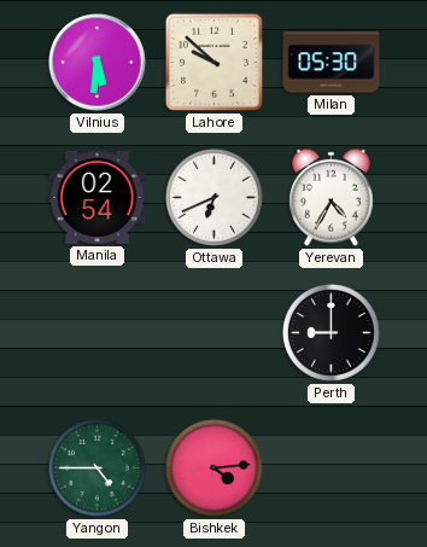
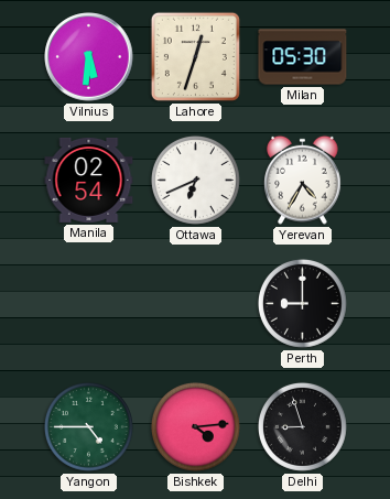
Lahore: 9:52 -> 12:33 (195, 56)
Delhi: none -> 8:57 (302, 426)
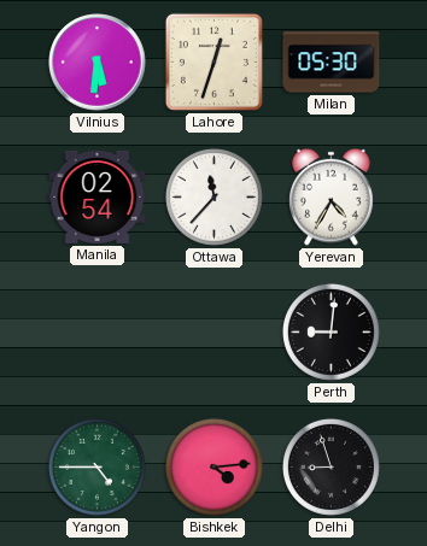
Ottawa: 6:41 -> 11:37 (213, 196)
Perth: 9:00 -> 9:01 (331, 331)
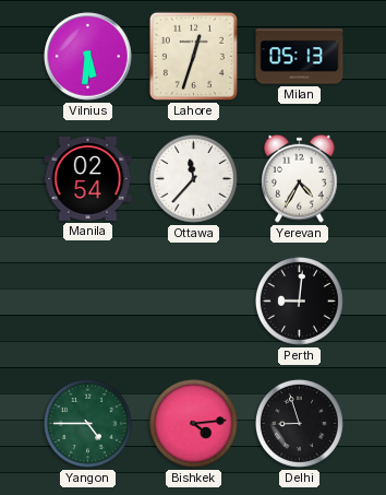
Milan: 05:30 -> 05:13 (300, 57)
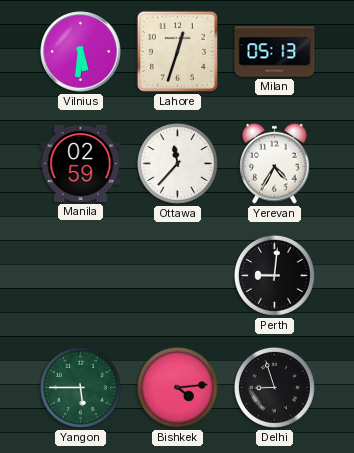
Manila: 02:54 -> 02:59 (81, 163)
Yangon: 4:45 -> 5:45 (80, 387)
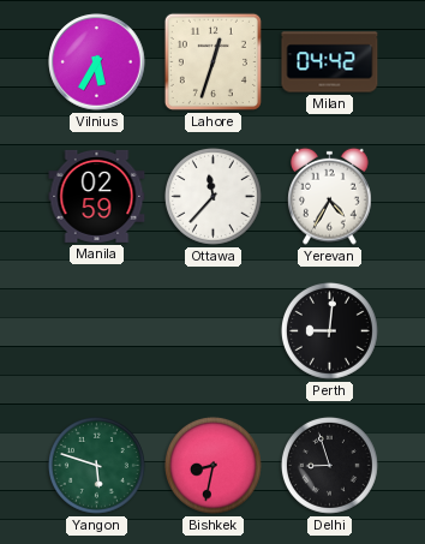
Vilnius: 5:31 -> 5:35 (97, 62)
Milan: 05:13 -> 04:42 (330, 62)
Yangon: 5:45 -> 5:48 (96, 465)
Bishkek: 4:14 -> 8:32 (212, 465)
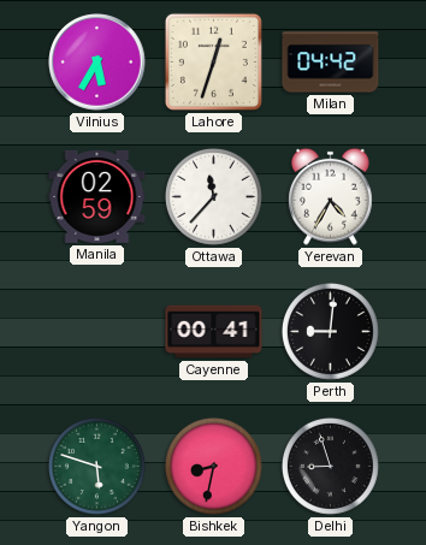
Cayenne: none -> 00:41 (214, 332)
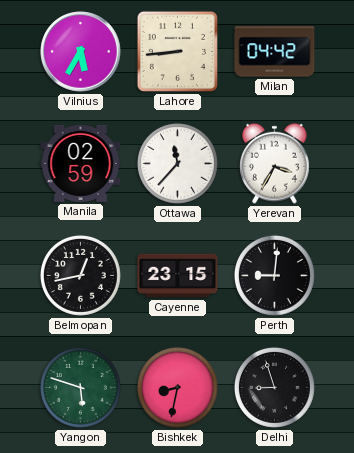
Lahore: 12:33 -> 8:44 (177, 51)
Yerevan: 4:35 -> 3:35 (275, 163)
Belmopan: none -> 12:43 (80, 275)
Cayenne: 00:41 -> 23:15 (178, 276)
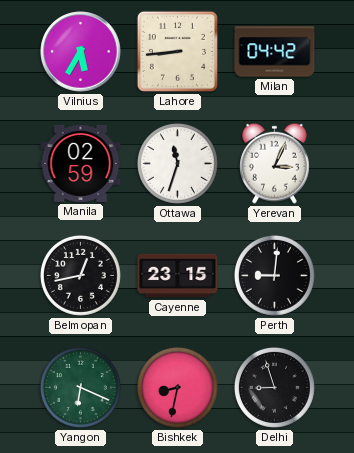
Ottawa: 11:37 -> 11:33 (177, 163)
Yerevan: 3:35 -> 3:04 (275, 163)
Yangon: 5:48 -> 6:19 (80, 387)
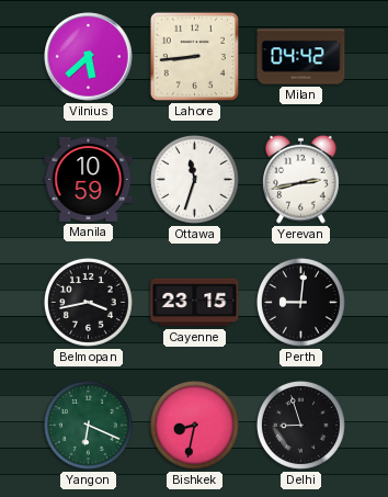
Vilnius: 5:35 -> 5:38 (89, 57)
Manila: 02:59 -> 10:59 (89, 179)
Yerevan: 3:04 -> 2:43 (301, 179)
Belmopan: 12:43 -> 3:43 (88, 302)
